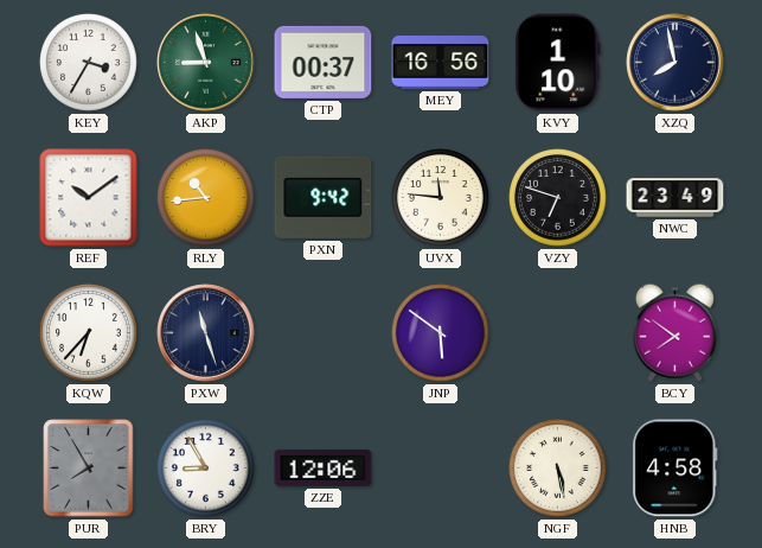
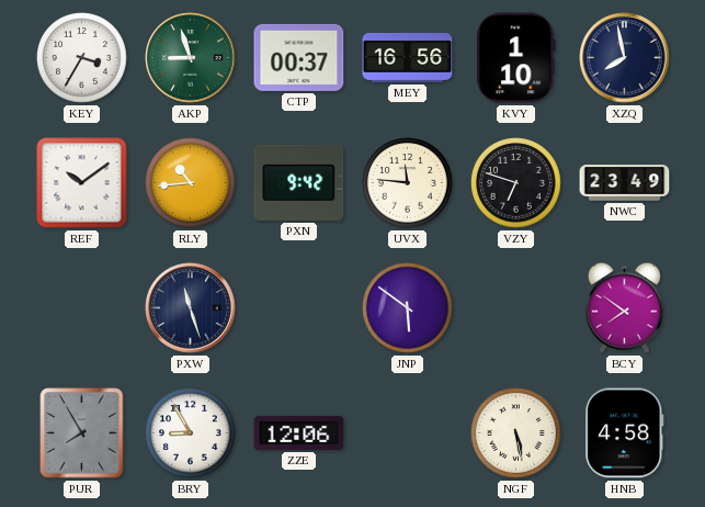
KQW: 6:37 -> none (89, 333)
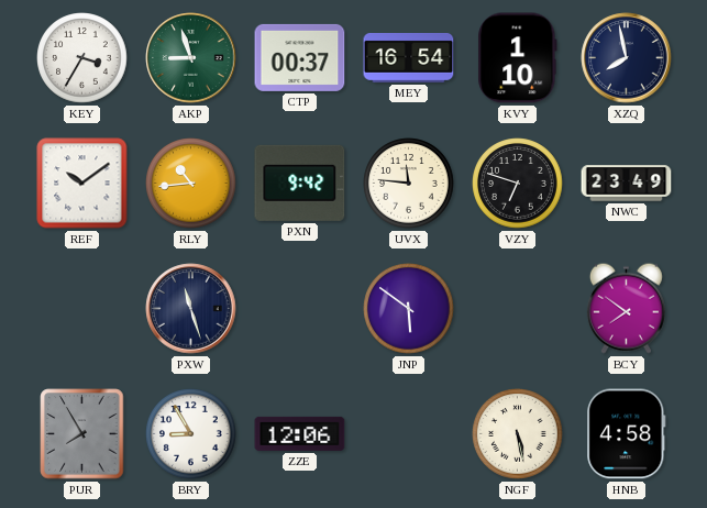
MEY: 16:56 -> 16:54 (409, 57)
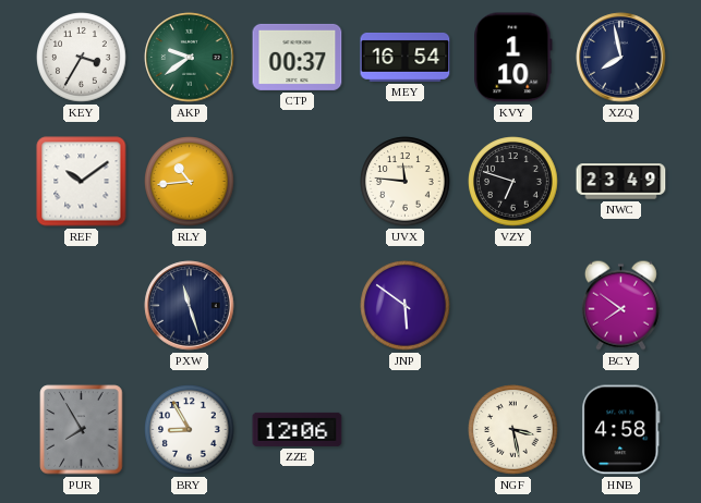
AKP: 8:57 -> 9:39 (190, 58)
PXN: 9:42 -> none (300, 183)
NGF: 5:28 -> 3:28 (513, 430)
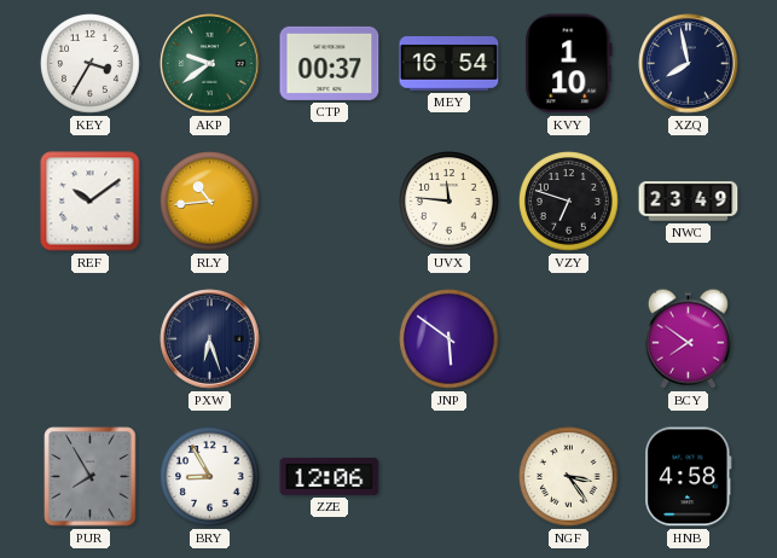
PXW: 11:27 -> 6:27 (210, 339)
NGF: 3:28 -> 3:24 (569, 477)
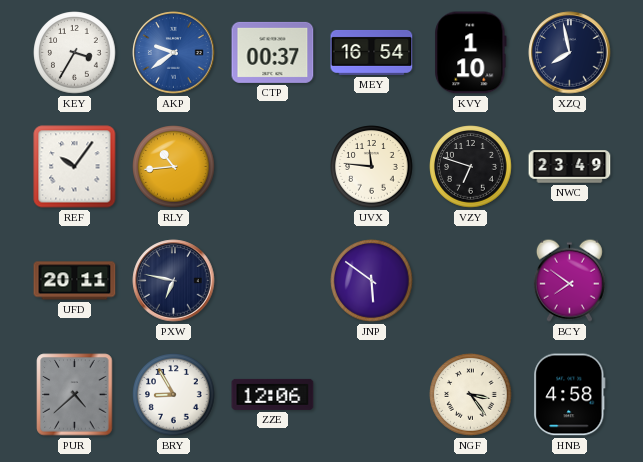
AKP dial: green -> blue (174, 53)
REF: 10:09 -> 10:06 (75, 167)
UFD: none -> 20:11 (75, 281)
PXW: 6:27 -> 6:47 (174, 281)
PUR: 7:55 -> 4:38 (75, 395)
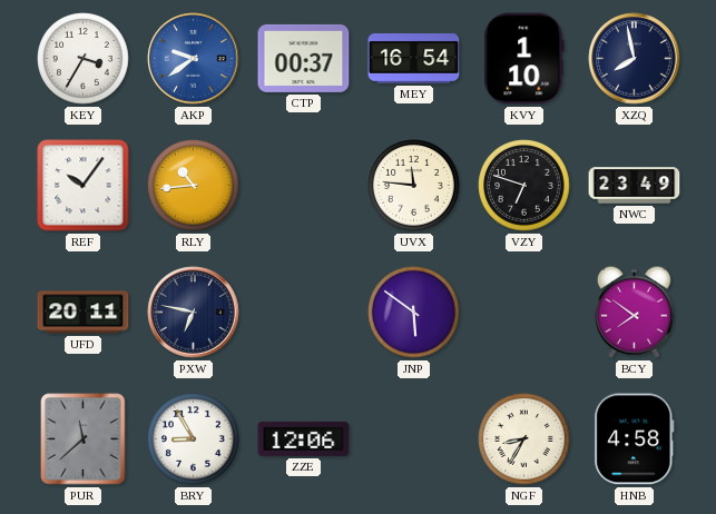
PUR: 4:38 -> 11:38 (84, 439)
NGF: 3:24 -> 8:35 (524, 439)
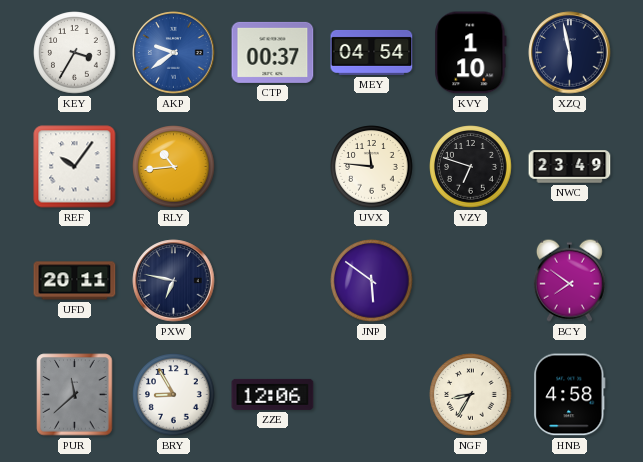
MEY: 16:54 -> 04:54 (372, 52)
XZQ: 7:58 -> 5:58 (570, 53)
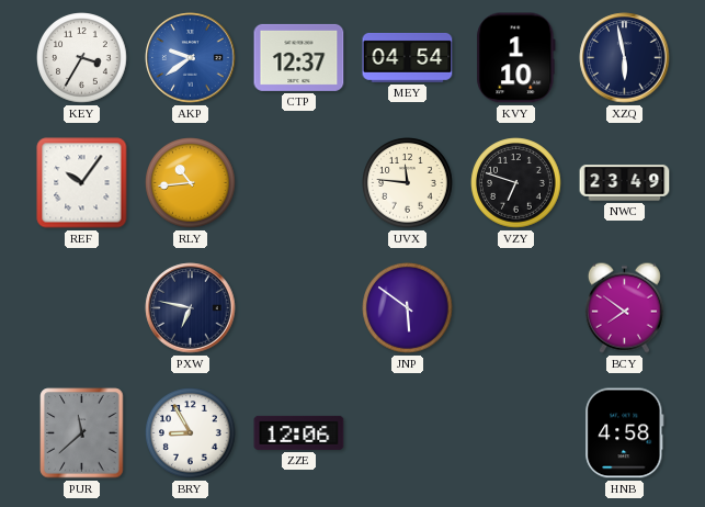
CTP: 00:37 -> 12:37 (299, 57)
UFD: 20:11 -> none (75, 281)
NGF: 8:35 -> none (471, 395)
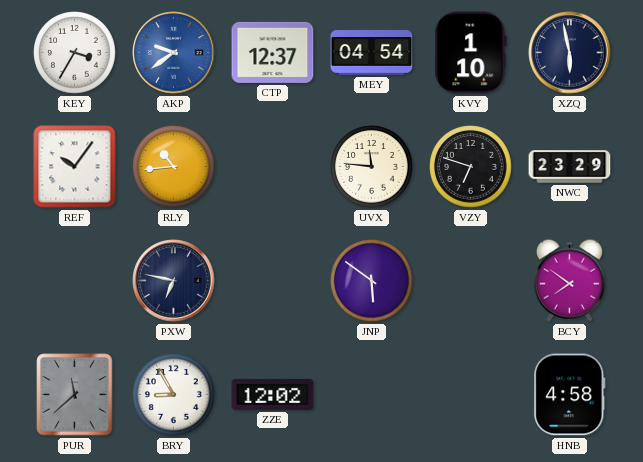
NWC: 23:49 -> 23:29 (570, 167)
ZZE: 12:06 -> 12:02 (273, 394)
